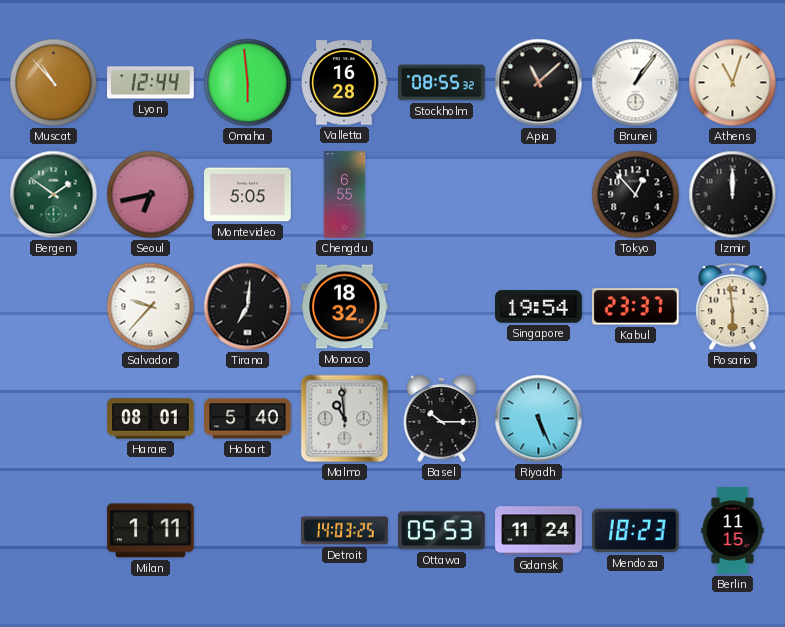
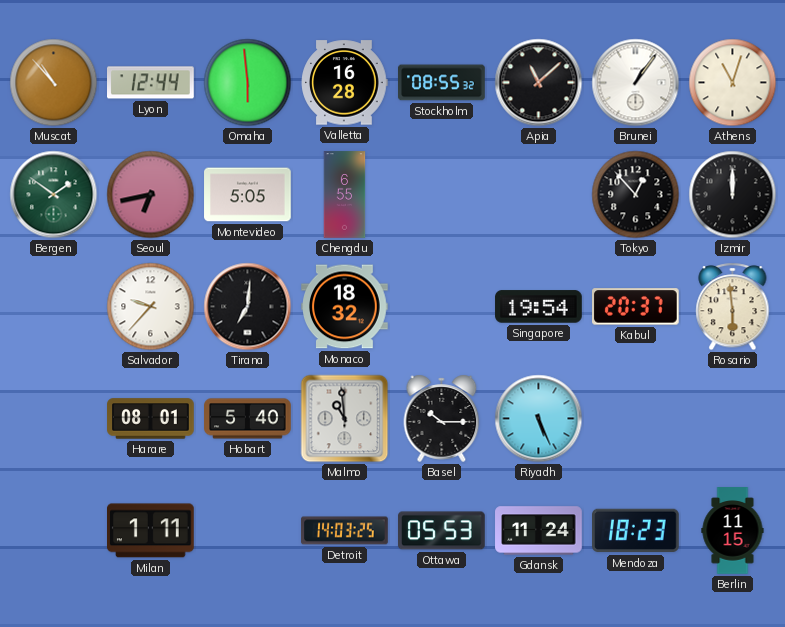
Kabul: 23:37 -> 20:37 (636, 307)
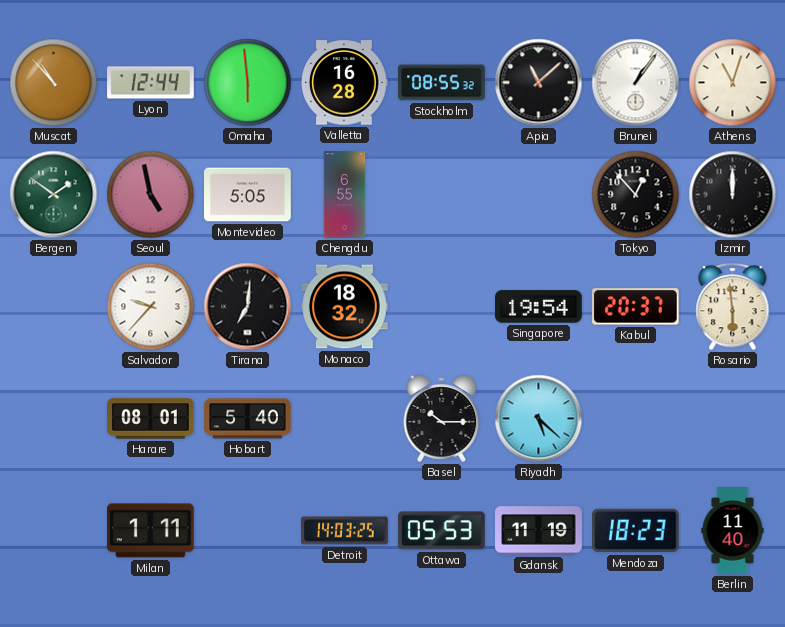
Seoul: 6:43 -> 4:58 (151, 195)
Malmo: 10:59 -> none (345, 419)
Riyadh: 5:26 -> 5:22 (539, 419)
Gdansk: 11:24 -> 11:19 (539, 531)
Berlin: 11:15 -> 11:40 (733, 531)
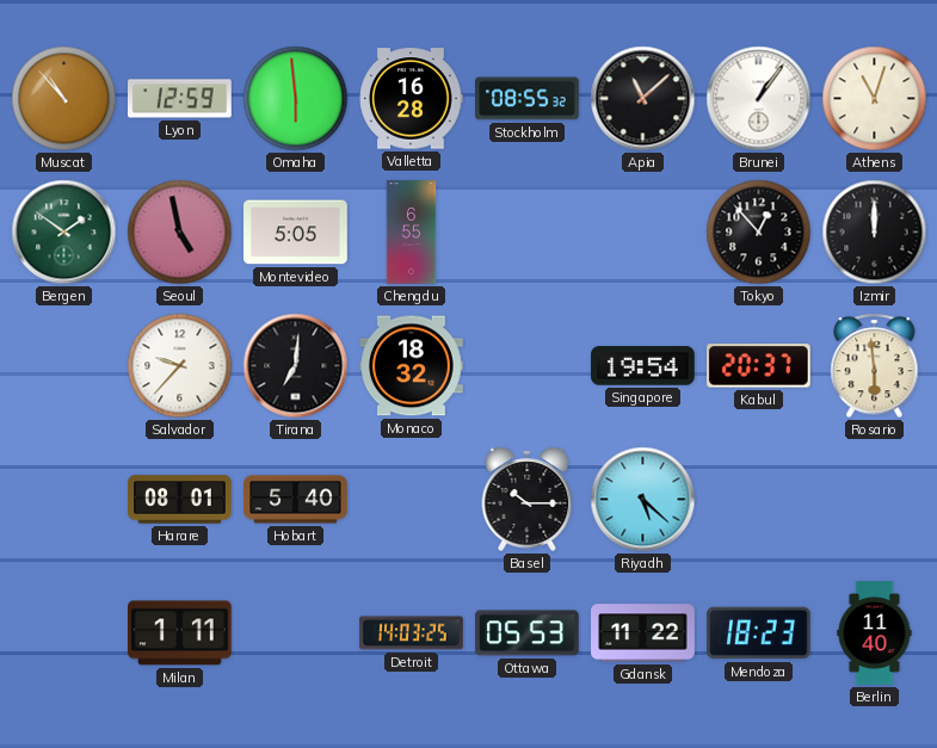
Lyon: 12:44 -> 12:59 (180, 99)
Gdansk: 11:19 -> 11:22 (643, 633)
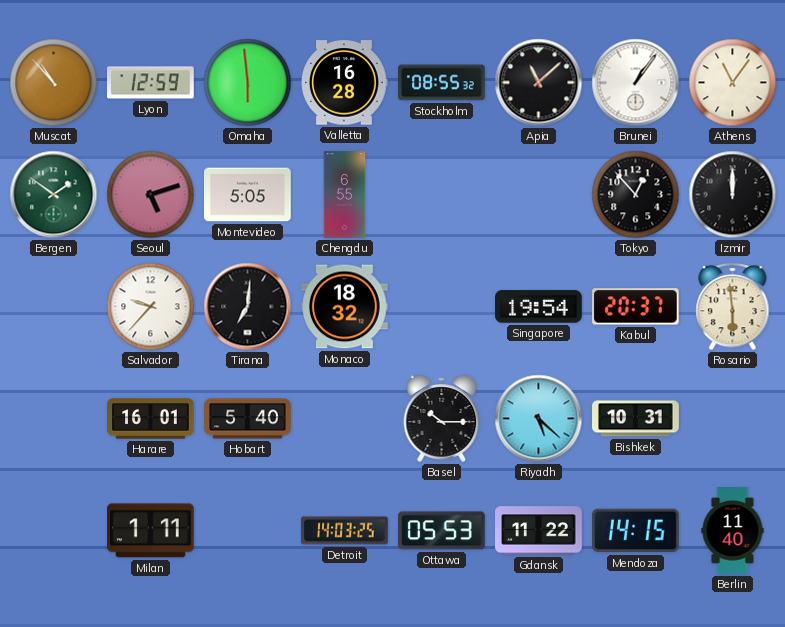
Athens: 11:03 -> 11:06 (733, 83)
Seoul: 4:58 -> 5:12 (151, 195)
Harare: 08:01 -> 16:01 (151, 419)
Bishkek: none -> 10:31 (636, 419)
Mendoza: 18:23 -> 14:15 (636, 531)
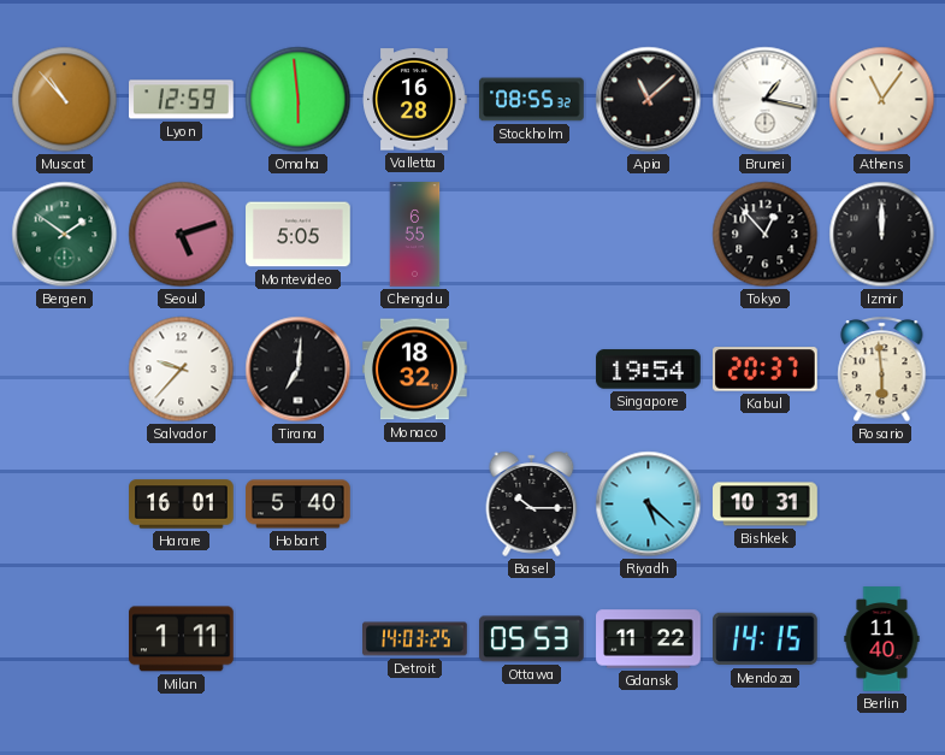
Brunei: 1:06 -> 1:17 (766, 100)
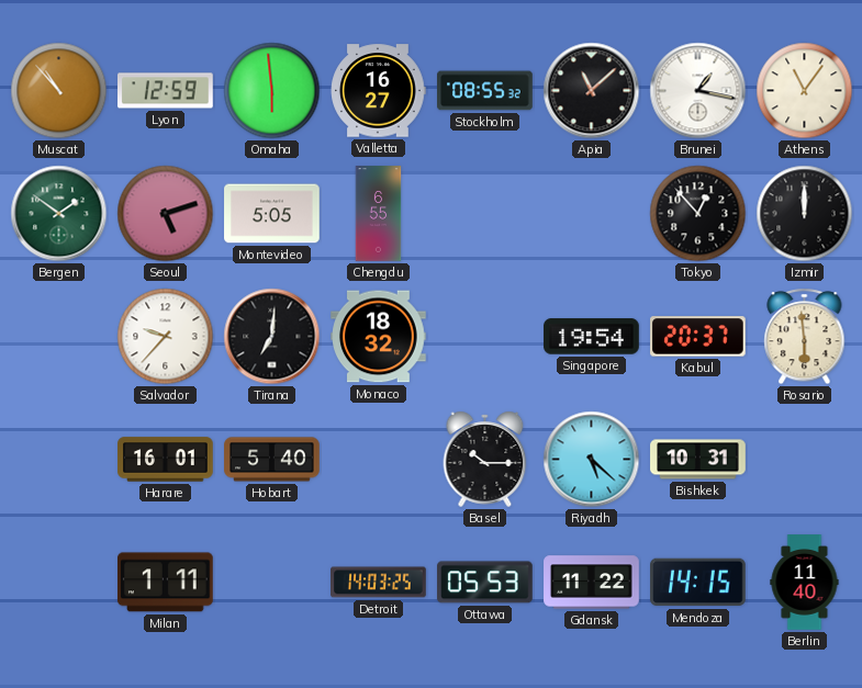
Valletta: 16:28 -> 16:27 (378, 91)
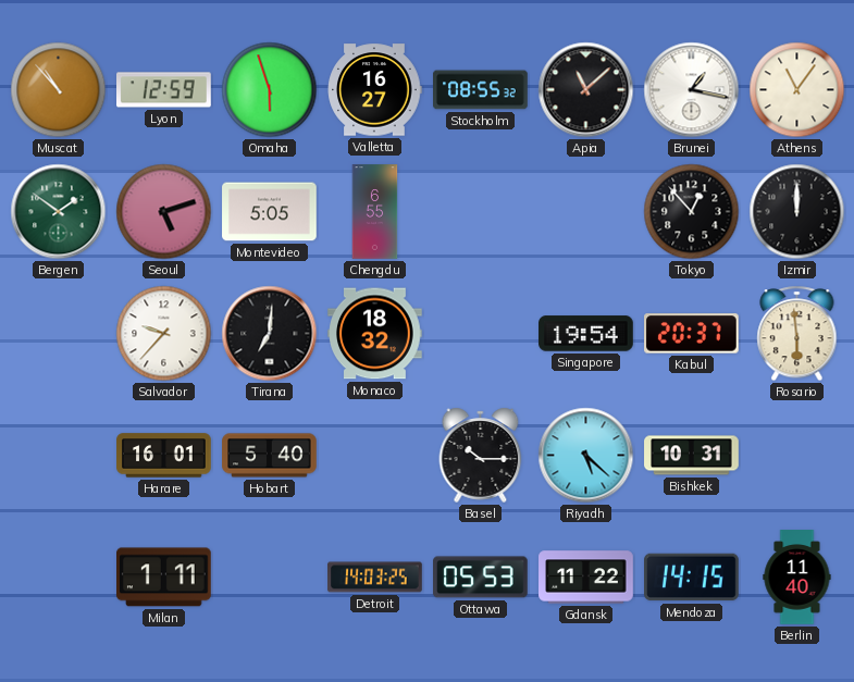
Omaha: 5:59 -> 5:57 (270, 90)
